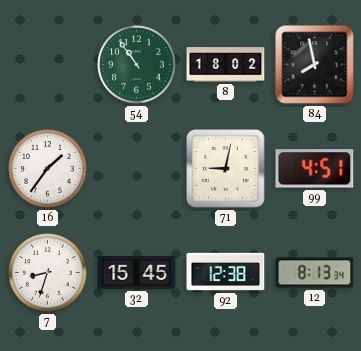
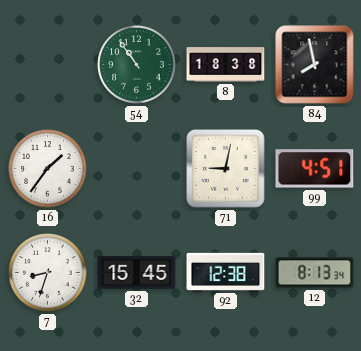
8: 18:02 -> 18:38 (226, 65)
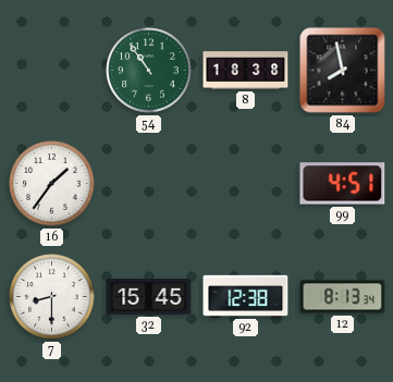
71: 9:02 -> none (226, 169)
7: 8:33 -> 8:30 (52, 297)
